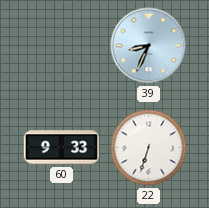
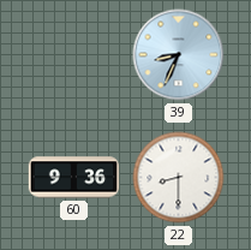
60: 9:33 -> 9:36 (74, 178)
22: 6:33 -> 8:30 (179, 178)
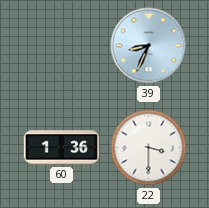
60: 9:36 -> 1:36 (62, 148)
22: 8:30 -> 3:30 (149, 148)
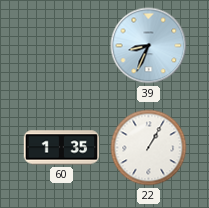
60: 1:36 -> 1:35 (62, 148)
22: 3:30 -> 1:05 (149, 148)
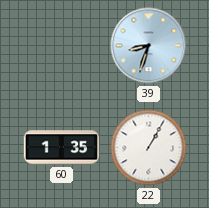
39: 8:34 -> 8:33 (149, 46)
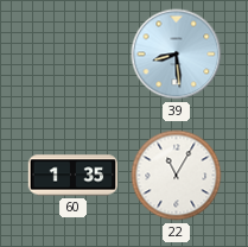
39: 8:33 -> 8:29 (177, 55)
22: 1:05 -> 11:05 (177, 176)
